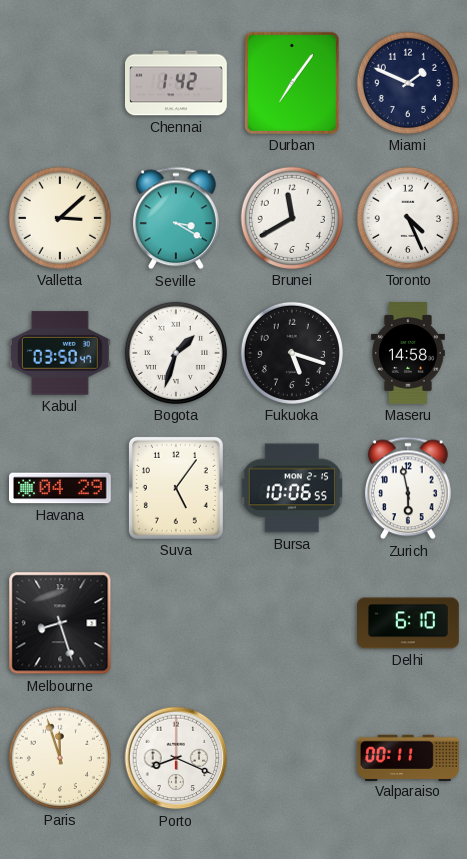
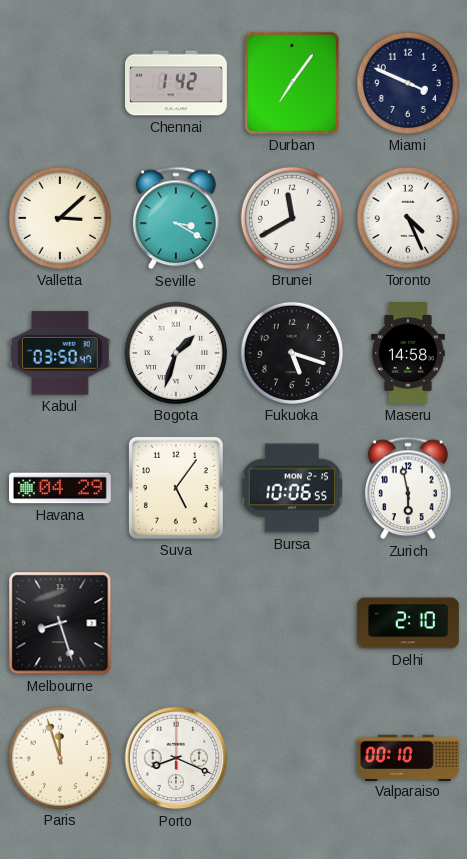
Miami: 1:49 -> 3:49 (408, 83)
Delhi: 6:10 -> 2:10 (409, 623)
Valparaiso: 00:11 -> 00:10 (409, 757)
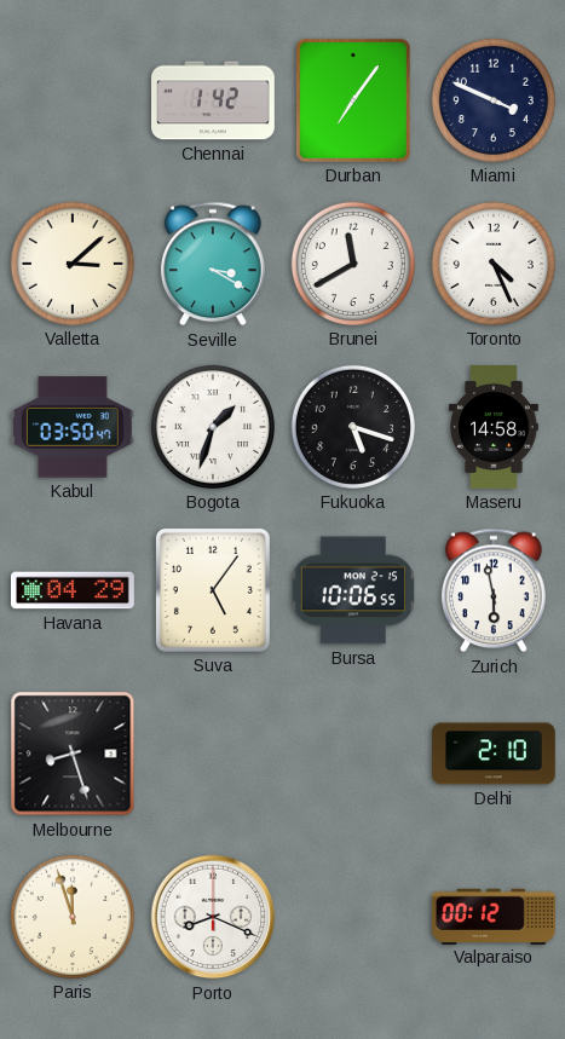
Valparaiso: 00:10 -> 00:12 (495, 916)
